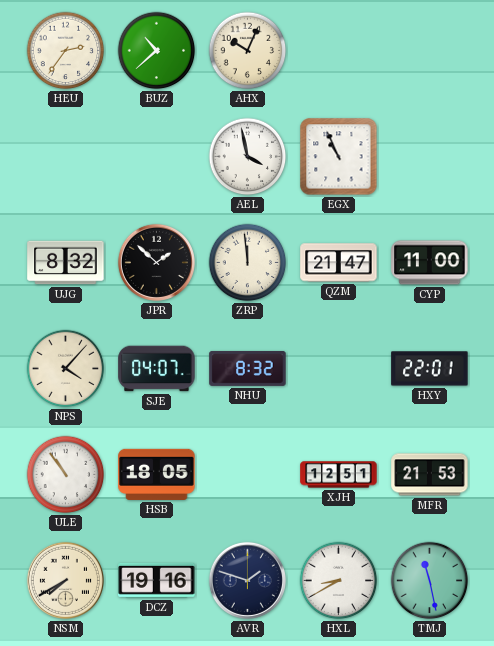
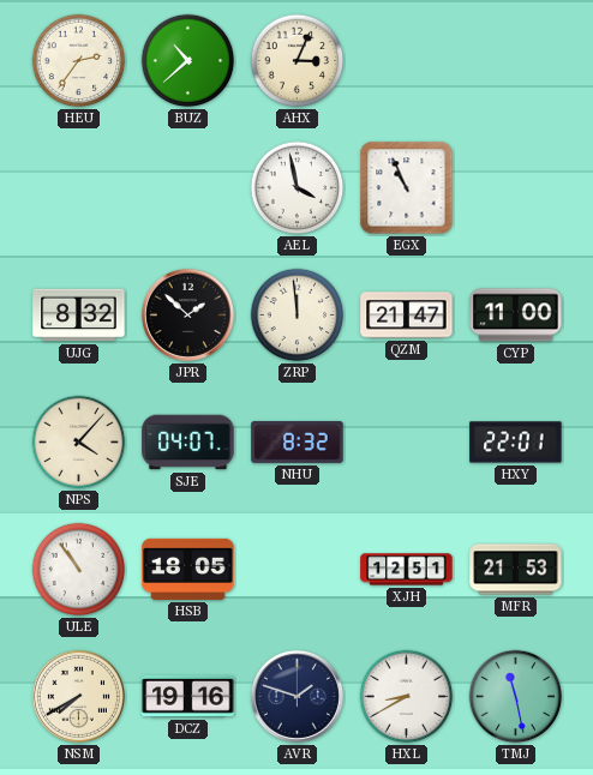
AHX: 10:04 -> 3:04 (298, 61)
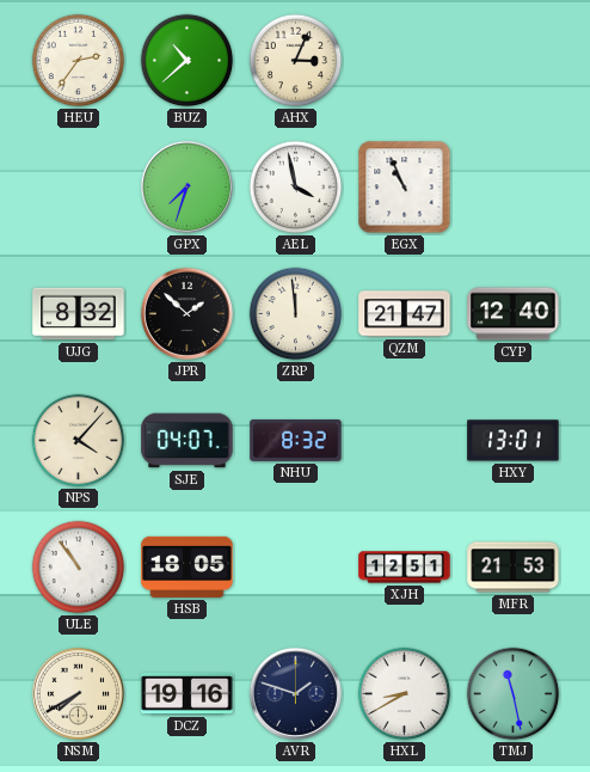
GPX: none -> 7:33 (186, 186)
CYP: 11:00 -> 12:40 (514, 314)
HXY: 22:01 -> 13:01 (514, 441)
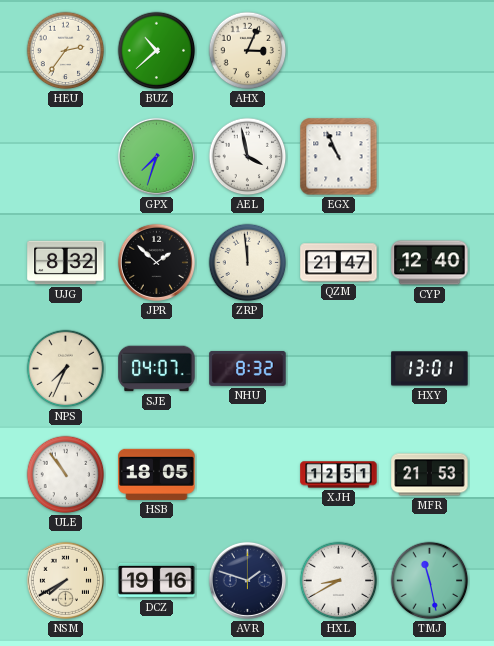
NPS: 4:07 -> 7:34 (66, 369)
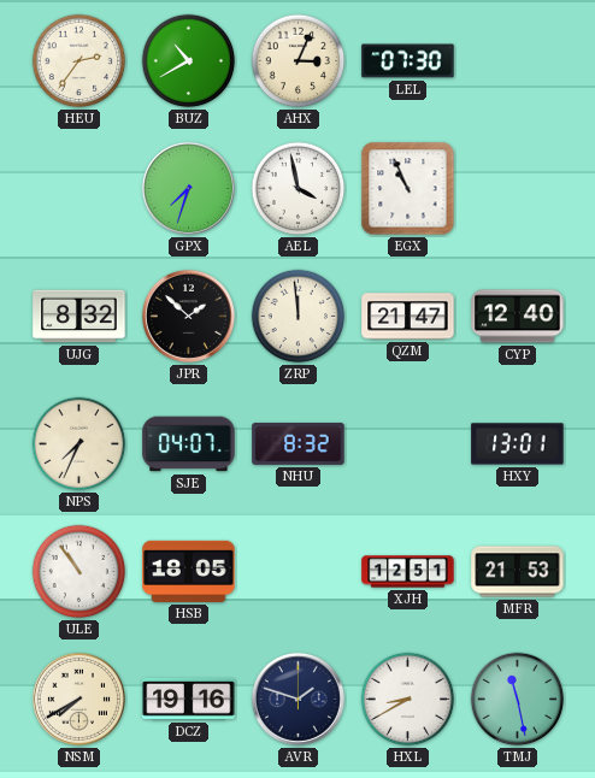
BUZ: 10:38 -> 10:40 (189, 61)
LEL: none -> 07:30 (408, 61)
